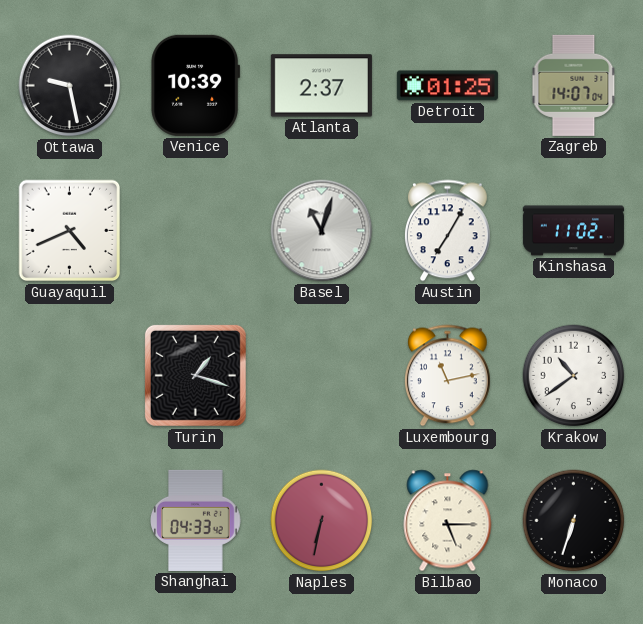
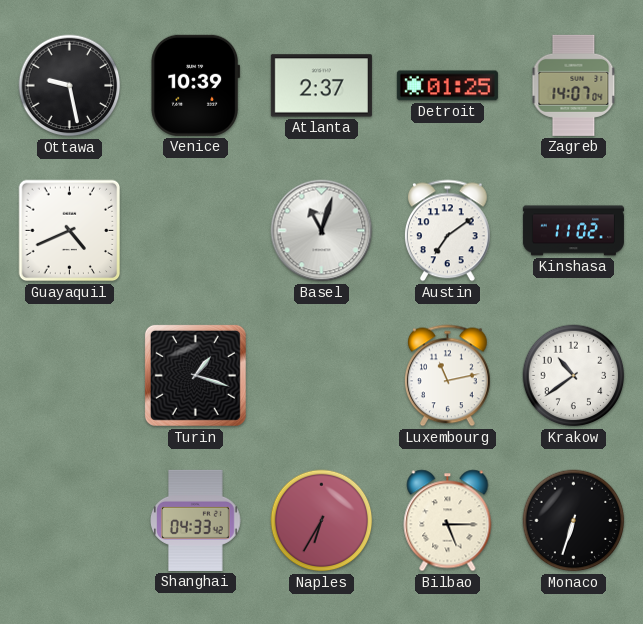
Austin: 7:05 -> 7:09 (447, 231)
Naples: 6:32 -> 6:35 (322, 521)
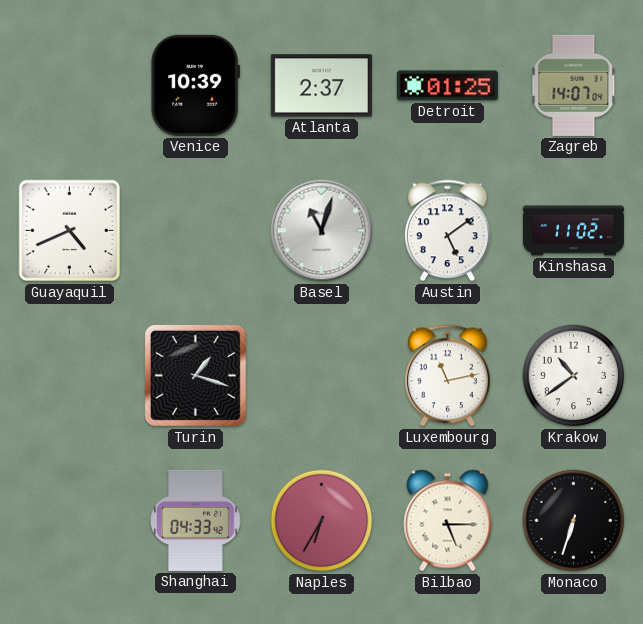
Ottawa: 9:28 -> none (70, 86)
Austin: 7:09 -> 5:09 (447, 231)
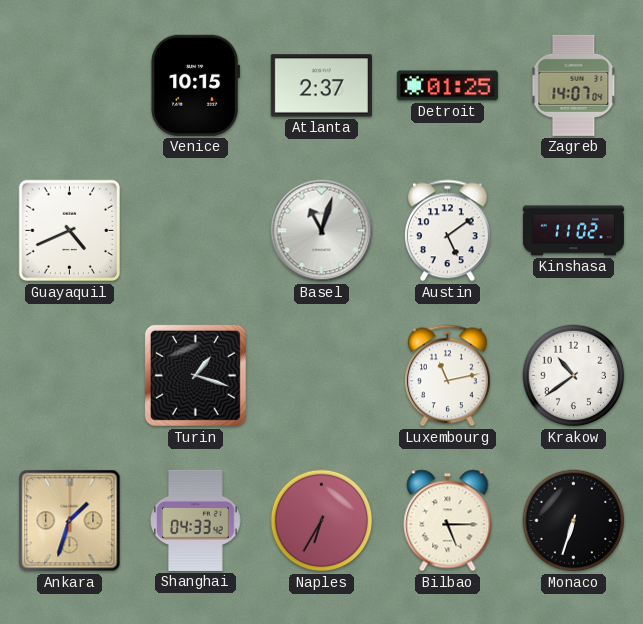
Venice: 10:39 -> 10:15 (196, 85)
Ankara: none -> 1:33 (70, 521)
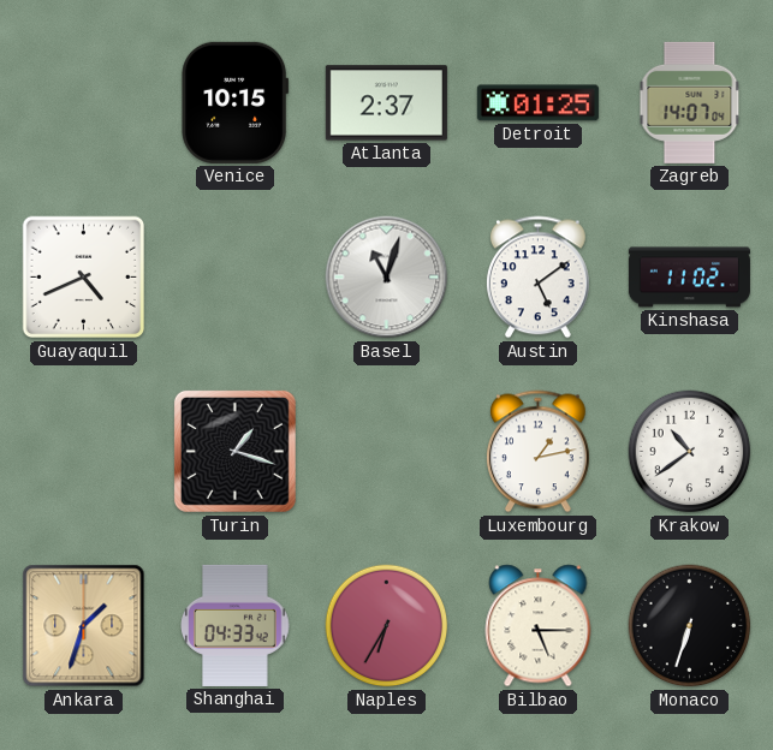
Luxembourg: 11:13 -> 1:13 (537, 452)
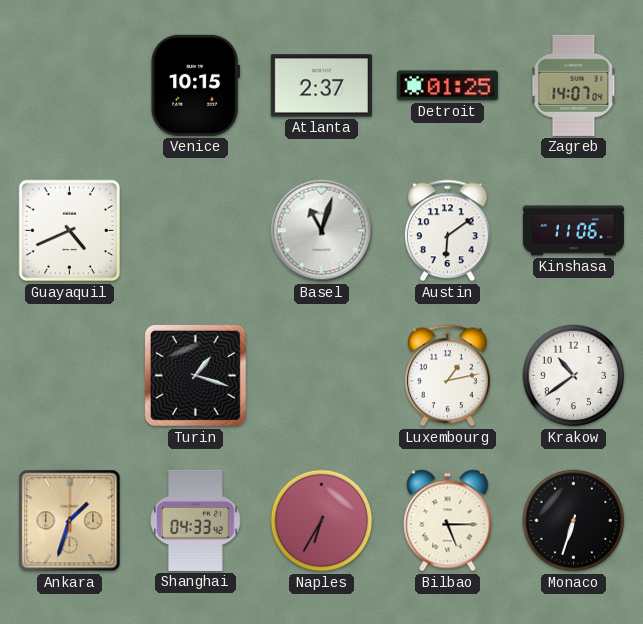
Austin: 5:09 -> 6:09 (447, 231)
Kinshasa: 11:02 -> 11:06 (573, 231)
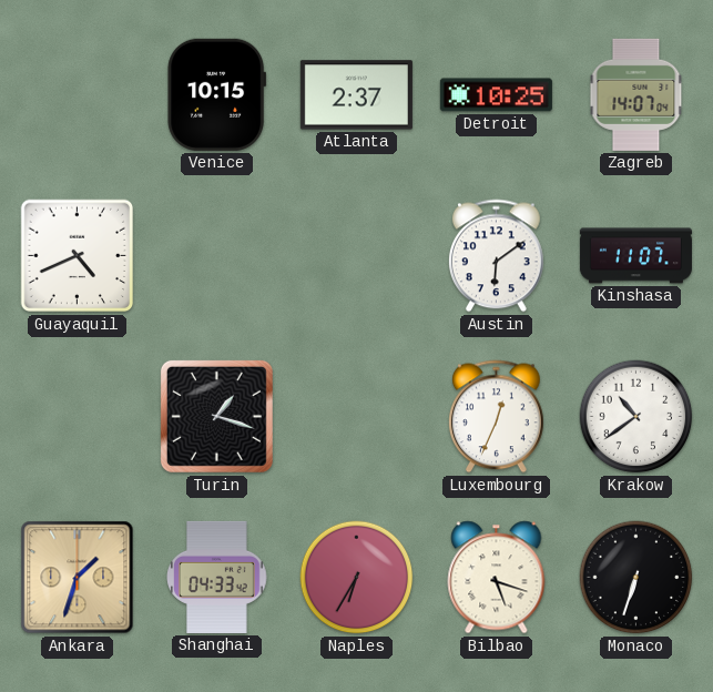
Detroit: 01:25 -> 10:25 (496, 95)
Basel: 11:03 -> none (322, 231)
Kinshasa: 11:06 -> 11:07 (635, 256)
Luxembourg: 1:13 -> 12:34 (496, 417)
Bilbao: 5:15 -> 5:18 (497, 578)
